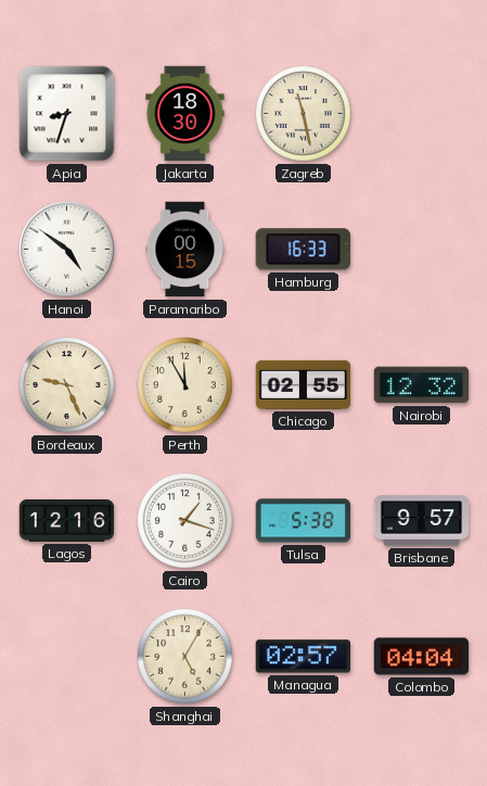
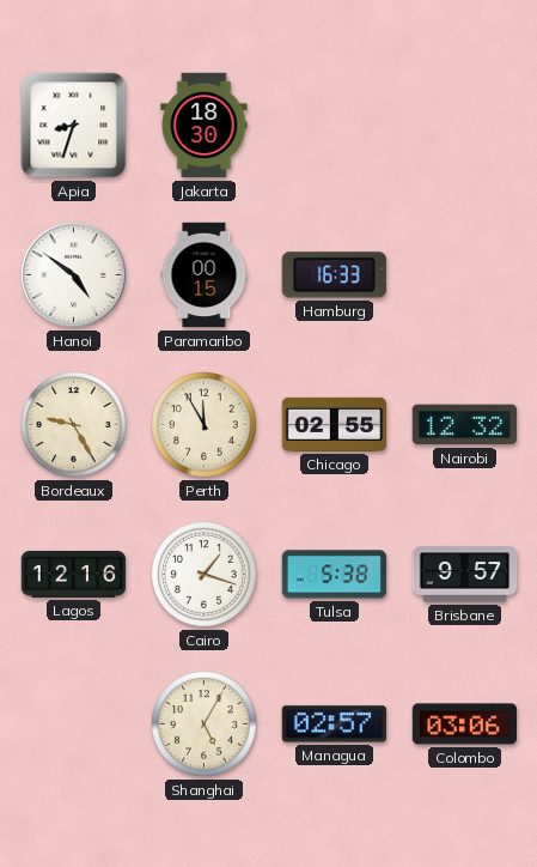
Zagreb: 11:28 -> none (304, 114)
Bordeaux: 9:26 -> 9:25 (74, 425)
Colombo: 04:04 -> 03:06 (465, 724)
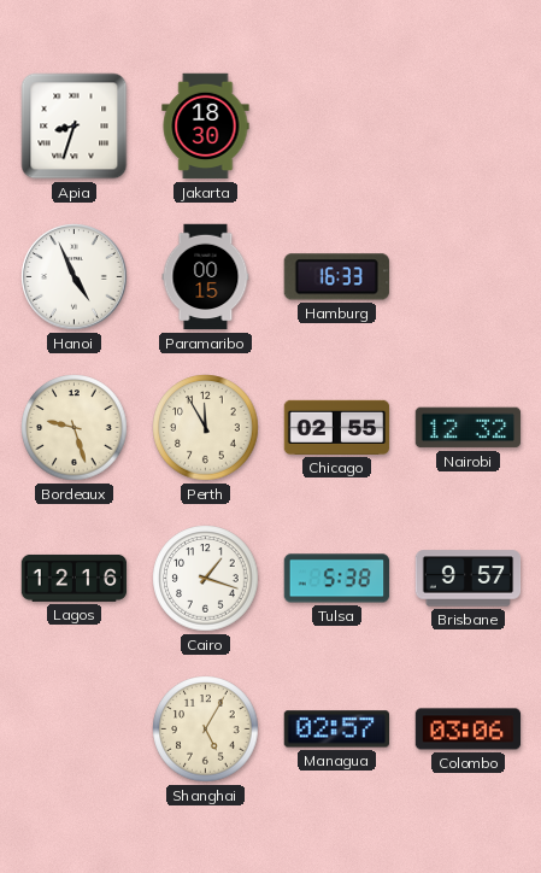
Hanoi: 4:51 -> 4:56 (75, 277)
Bordeaux: 9:25 -> 9:27 (75, 428)
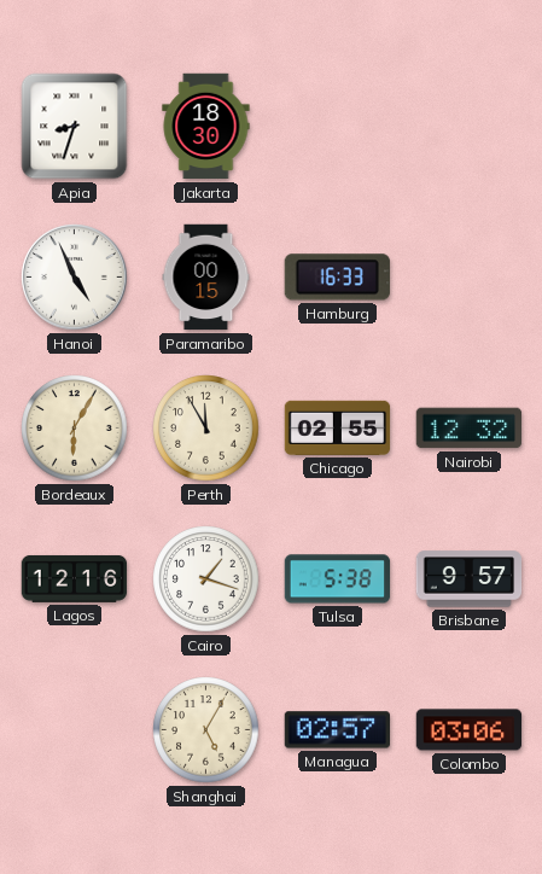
Bordeaux: 9:27 -> 6:05 (75, 429)
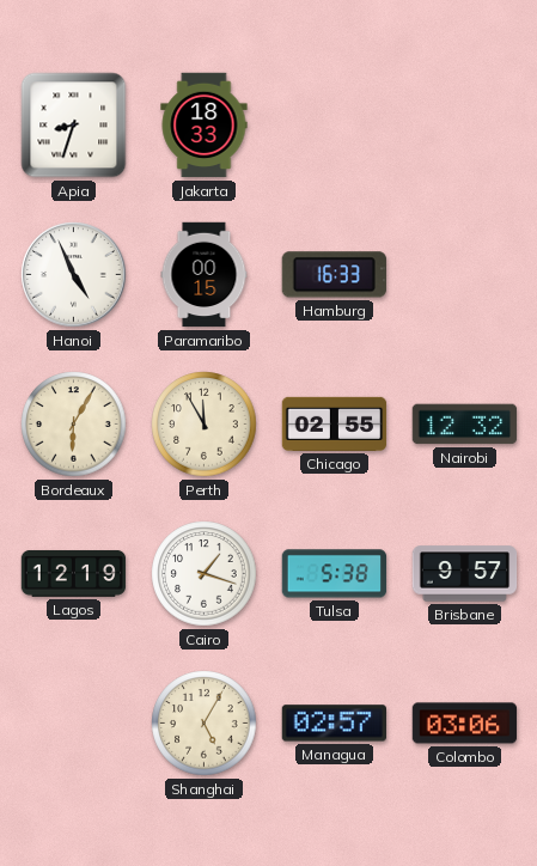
Jakarta: 18:30 -> 18:33 (205, 126)
Lagos: 12:16 -> 12:19 (74, 573)
